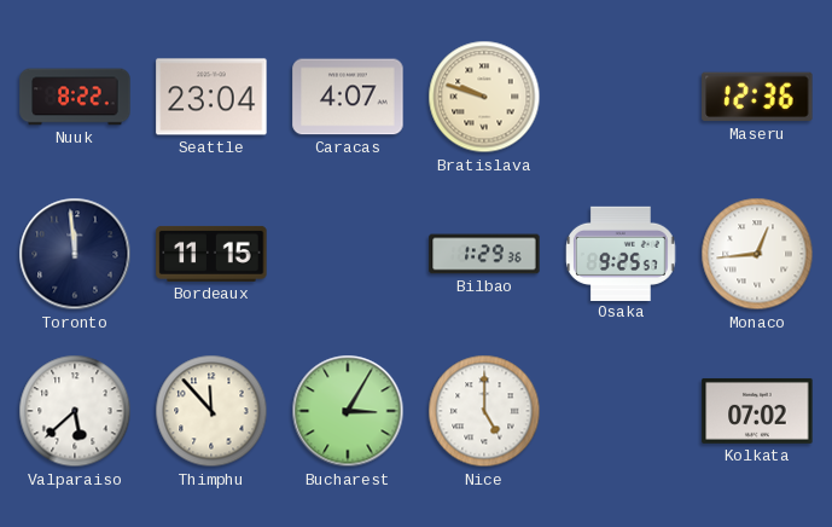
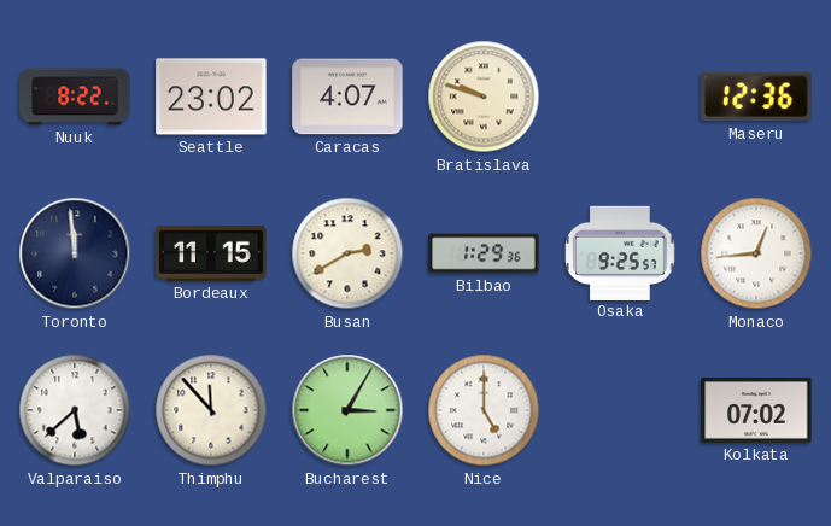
Seattle: 23:04 -> 23:02 (211, 97)
Busan: none -> 2:40 (347, 253)
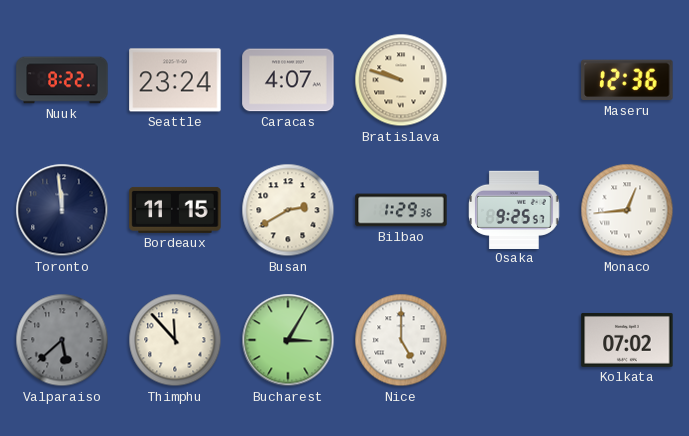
Seattle: 23:02 -> 23:24 (175, 80)
Valparaiso dial: white -> grey (62, 340)
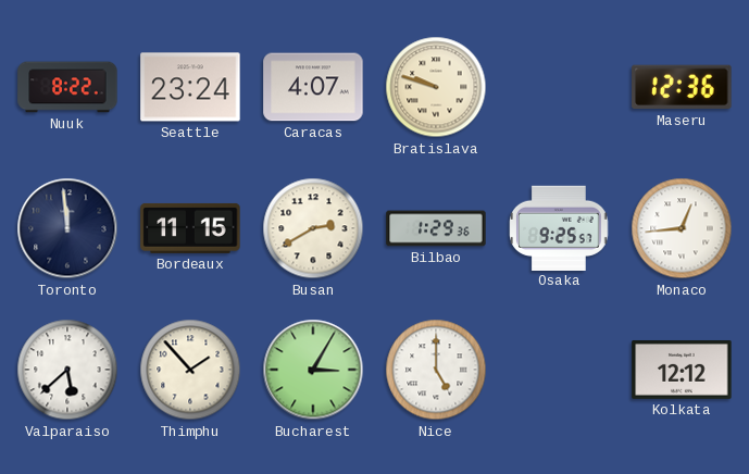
Valparaiso dial: grey -> white (67, 370)
Thimphu: 11:53 -> 1:53 (190, 370)
Kolkata: 07:02 -> 12:12 (682, 370)
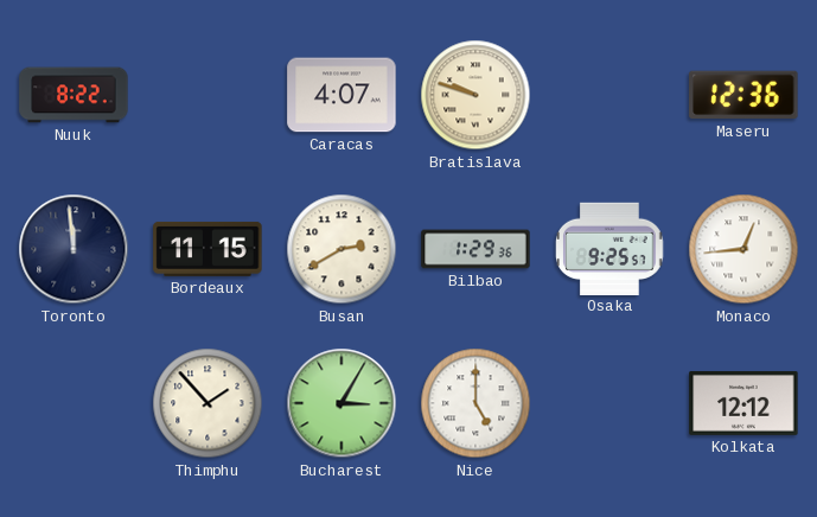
Seattle: 23:24 -> none (190, 87)
Valparaiso: 5:38 -> none (67, 370)
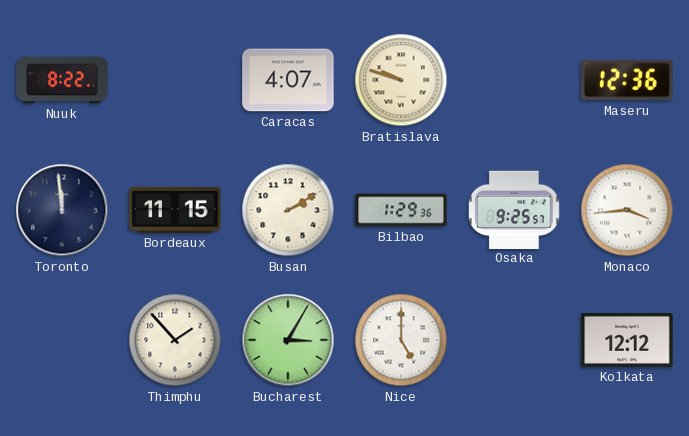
Busan: 2:40 -> 2:10 (288, 210)
Monaco: 12:44 -> 3:44 (627, 210)
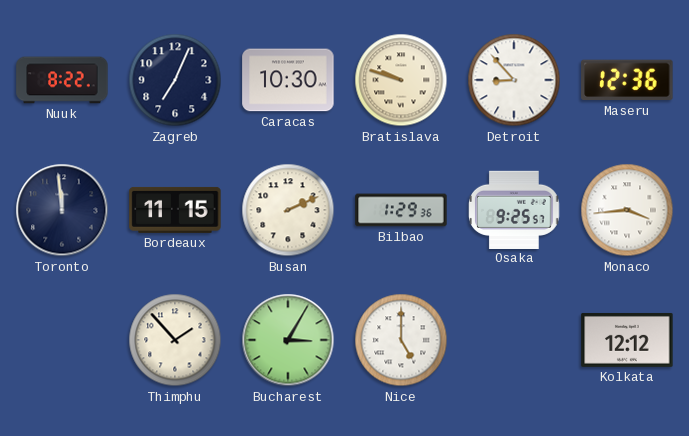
Zagreb: none -> 7:04 (175, 80)
Caracas: 4:07 -> 10:30 (288, 80)
Detroit: none -> 8:53 (514, 80)
Busan: 2:10 -> 2:11 (288, 210)
